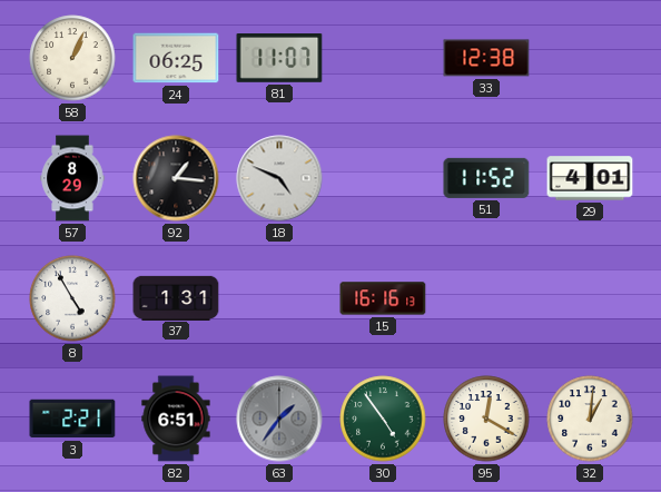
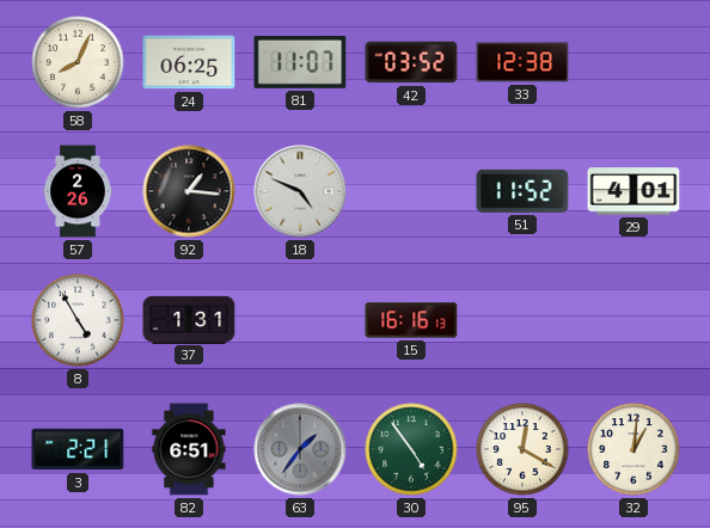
58: 1:04 -> 8:04 (78, 62)
42: none -> 03:52 (411, 62)
57: 8:29 -> 2:26 (78, 191)
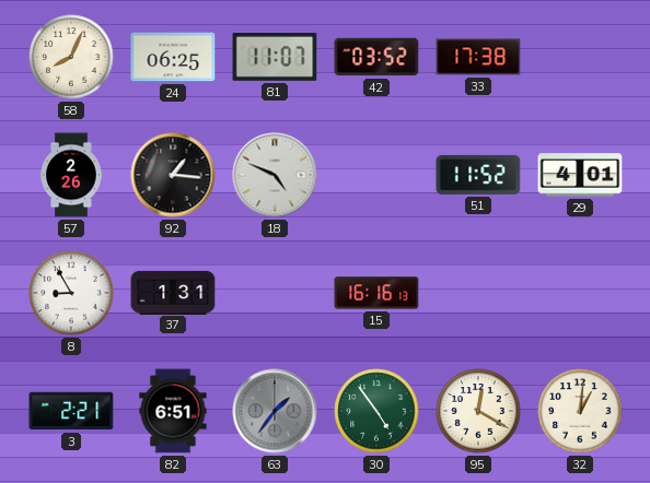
33: 12:38 -> 17:38 (478, 57)
8: 4:55 -> 8:55 (71, 293)
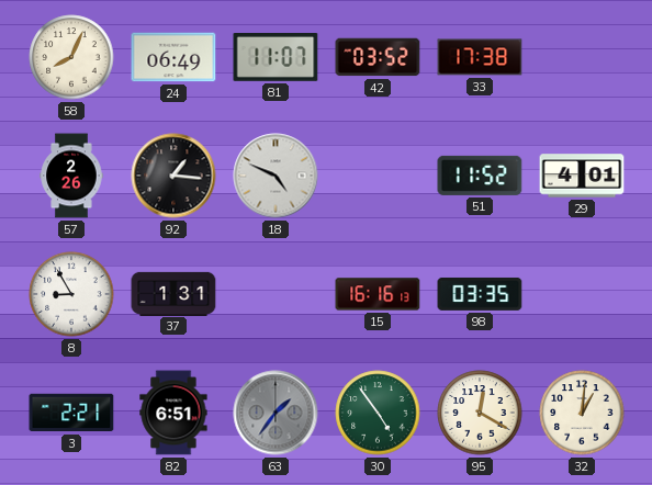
24: 06:25 -> 06:49 (173, 57)
98: none -> 03:35 (480, 294)
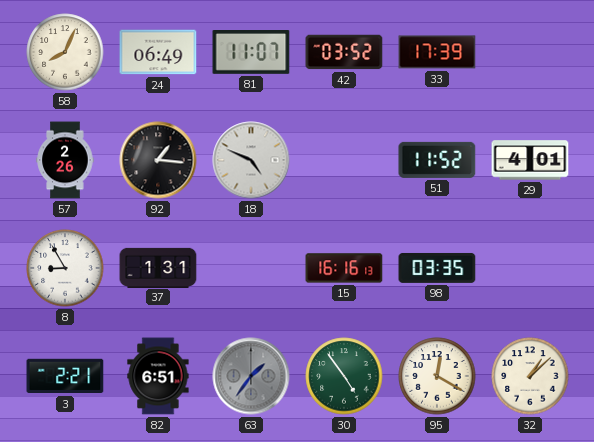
33: 17:38 -> 17:39 (437, 52)
32: 1:01 -> 1:08 (530, 376)
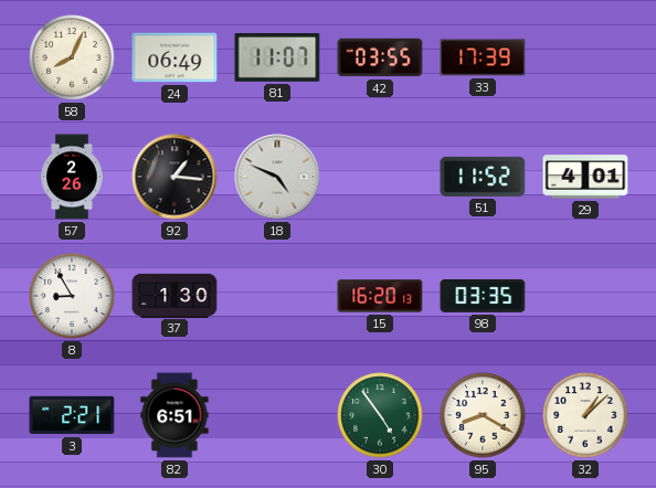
42: 03:52 -> 03:55 (380, 57)
37: 1:31 -> 1:30 (174, 295)
15: 16:16 -> 16:20 (380, 296)
63: 1:36 -> none (251, 376)
95: 12:20 -> 8:20 (483, 415)
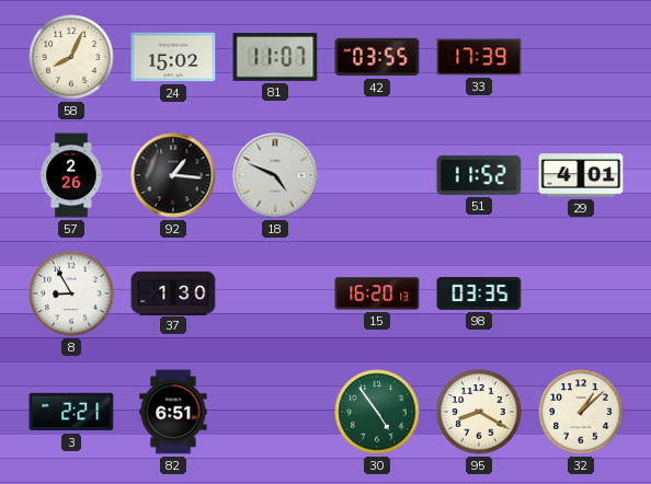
24: 06:49 -> 15:02 (173, 57)
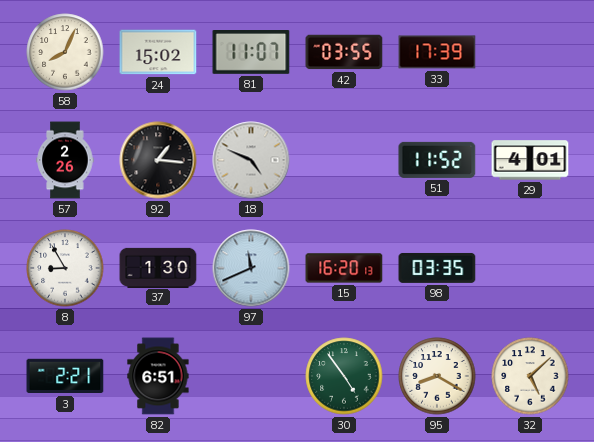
97: none -> 11:41 (251, 268)
32: 1:08 -> 5:08 (530, 376)
